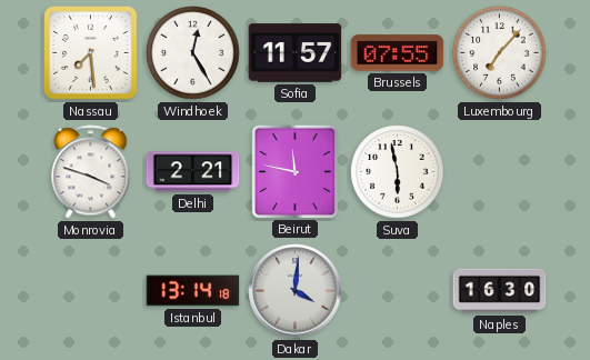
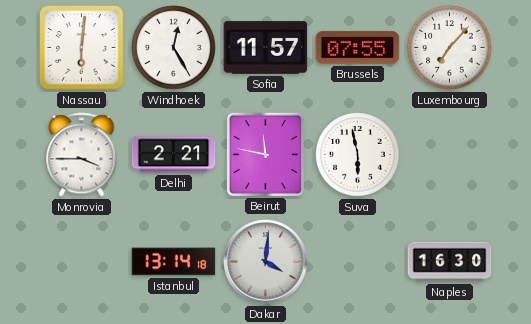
Nassau: 7:29 -> 6:01 (82, 48)
Monrovia: 3:48 -> 3:45 (82, 155)
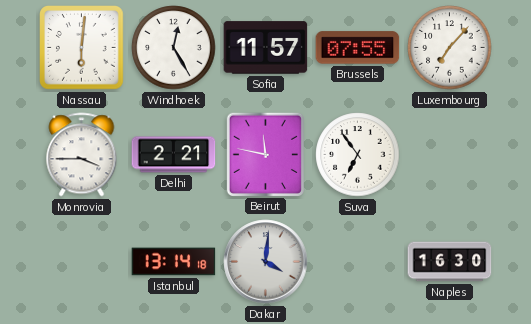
Suva: 5:58 -> 6:54 (358, 155)
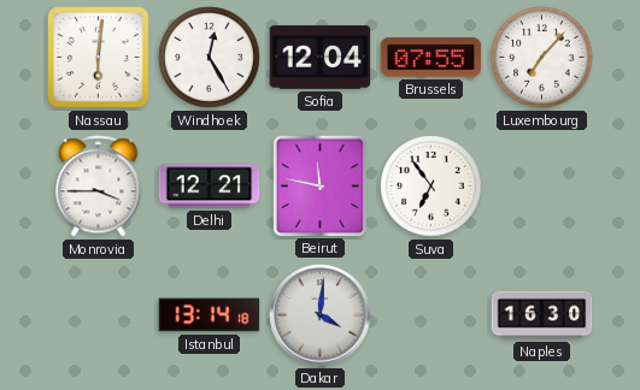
Sofia: 11:57 -> 12:04 (321, 58)
Delhi: 2:21 -> 12:21 (210, 187)
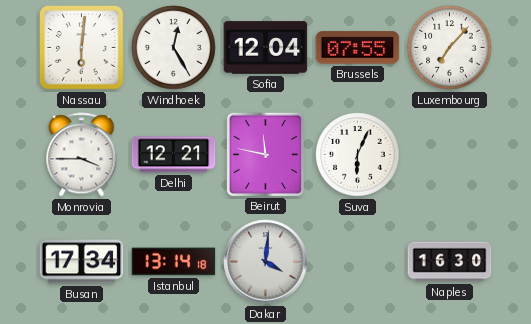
Suva: 6:54 -> 6:04 (358, 155)
Busan: none -> 17:34 (82, 262)
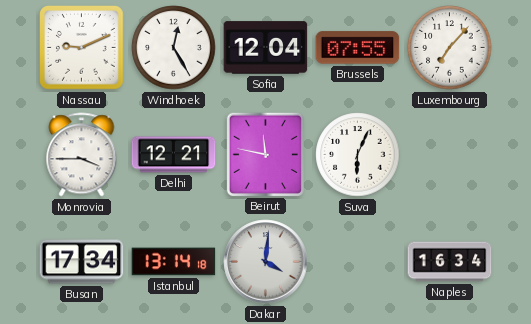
Nassau: 6:01 -> 9:11 (82, 48)
Naples: 16:30 -> 16:34 (450, 262)
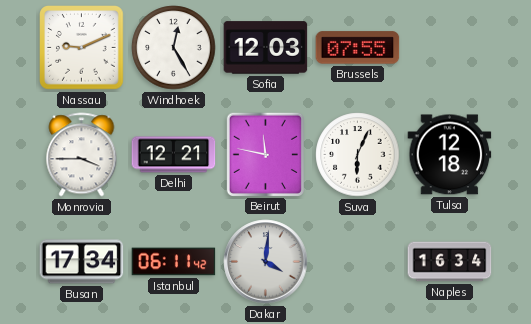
Sofia: 12:04 -> 12:03 (266, 48)
Luxembourg: 7:07 -> none (450, 48)
Tulsa: none -> 12:18 (450, 155)
Istanbul: 13:14 -> 06:11 (174, 262)
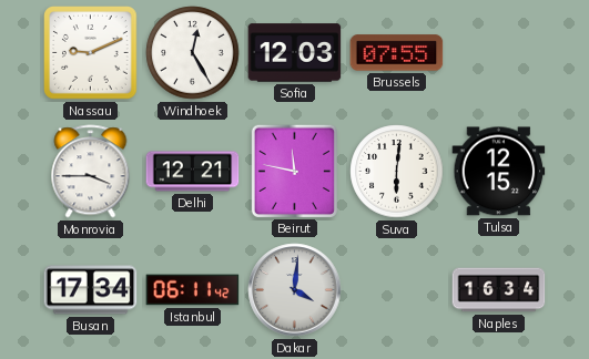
Suva: 6:04 -> 6:01 (397, 172)
Tulsa: 12:18 -> 12:15 (499, 172)
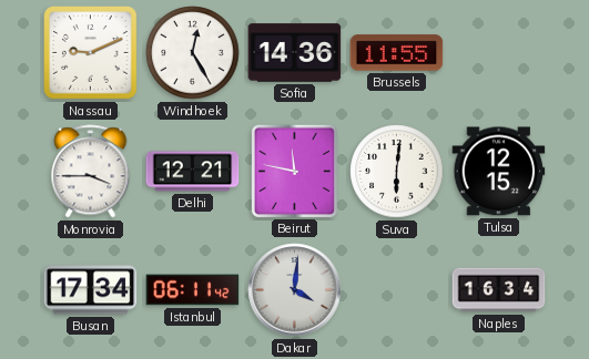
Sofia: 12:03 -> 14:36 (295, 53)
Brussels: 07:55 -> 11:55 (397, 53)
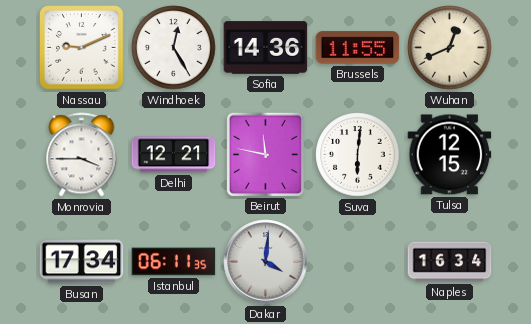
Wuhan: none -> 12:41 (450, 48)
Istanbul: 06:11:42 -> 06:11:35 (174, 262)
